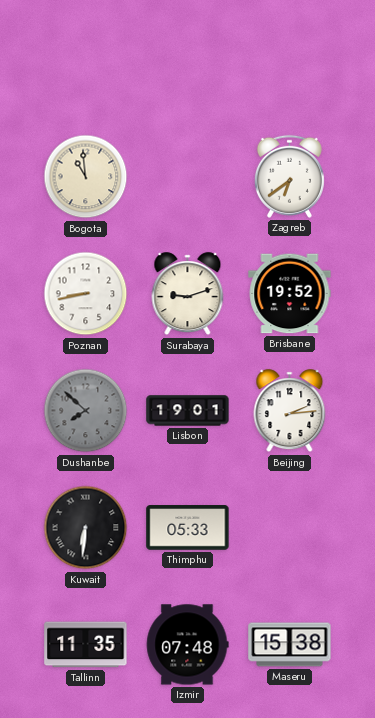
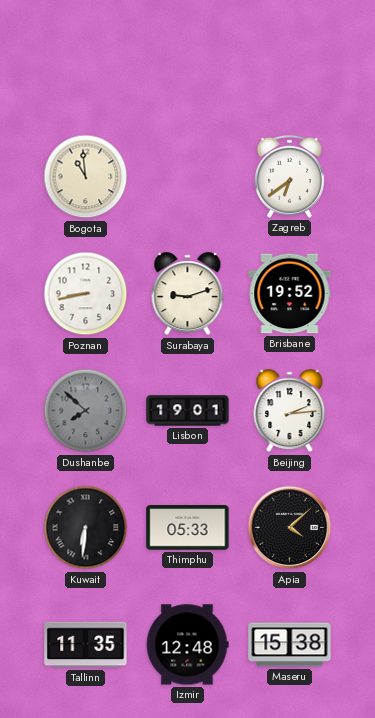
Apia: none -> 4:08 (290, 528)
Izmir: 07:48 -> 12:48 (187, 645)
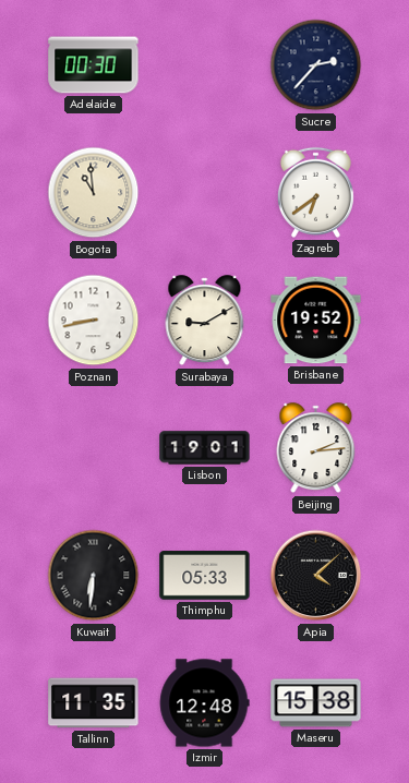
Adelaide: none -> 00:30 (94, 65)
Sucre: none -> 2:37 (316, 65)
Surabaya: 9:12 -> 9:10 (205, 321)
Dushanbe: 7:52 -> none (86, 411)
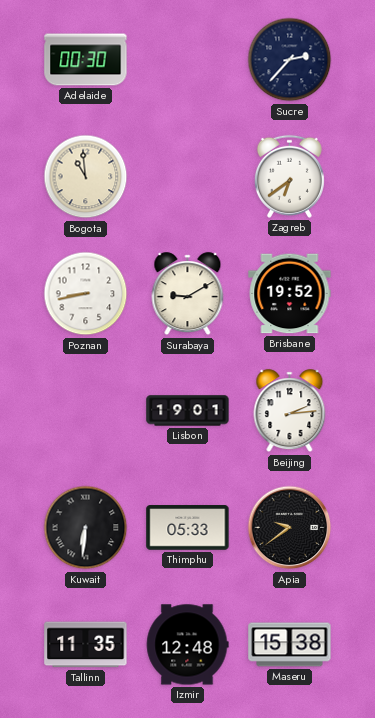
Apia: 4:08 -> 9:39 (290, 528)
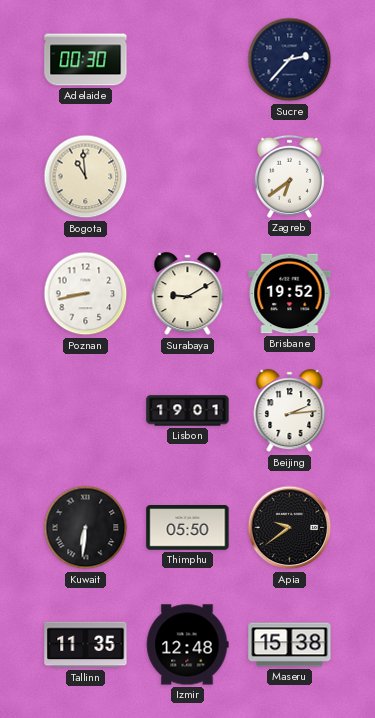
Thimphu: 05:33 -> 05:50 (188, 528)
